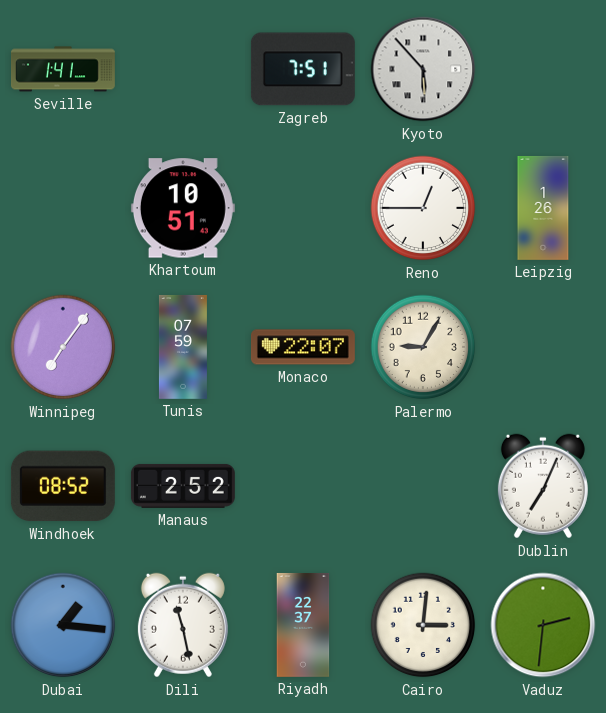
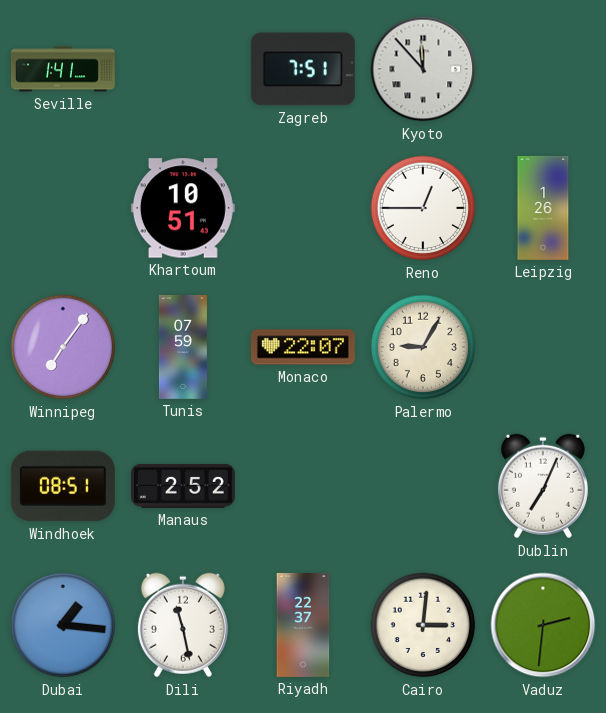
Kyoto: 5:53 -> 11:53 (423, 69)
Windhoek: 08:52 -> 08:51 (63, 486)
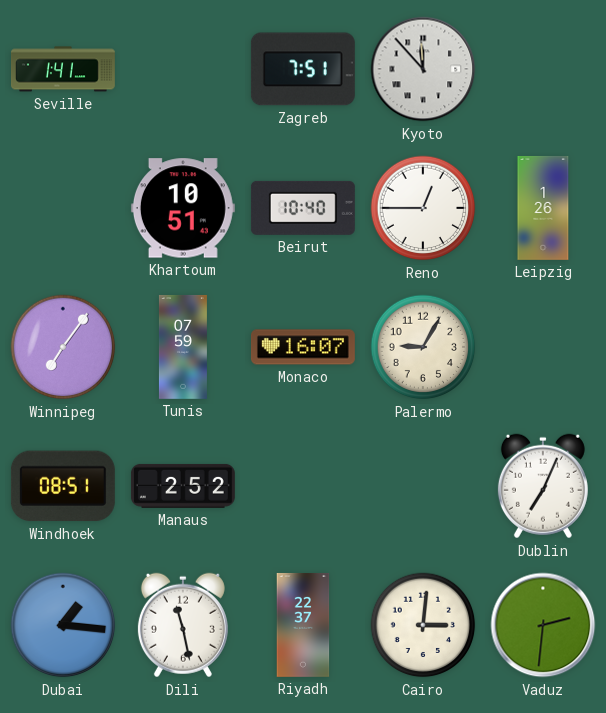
Beirut: none -> 10:40 (303, 208)
Monaco: 22:07 -> 16:07 (303, 347)
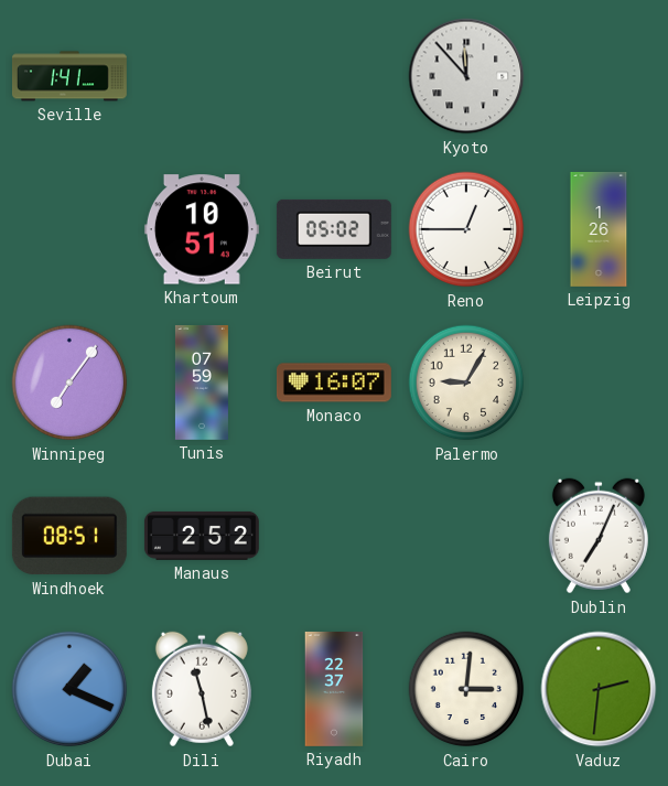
Zagreb: 7:51 -> none (303, 69)
Beirut: 10:40 -> 05:02 (334, 229)
Dubai: 1:16 -> 1:19 (69, 689)
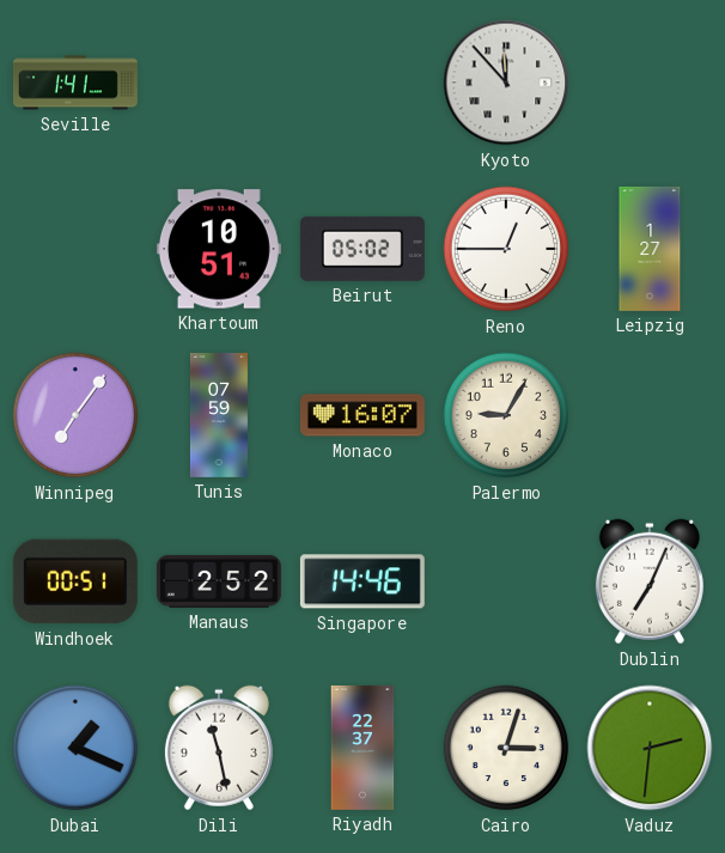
Leipzig: 1:26 -> 1:27 (650, 249)
Windhoek: 08:51 -> 00:51 (75, 581)
Singapore: none -> 14:46 (363, 581)
Cairo: 3:01 -> 3:03 (506, 748)
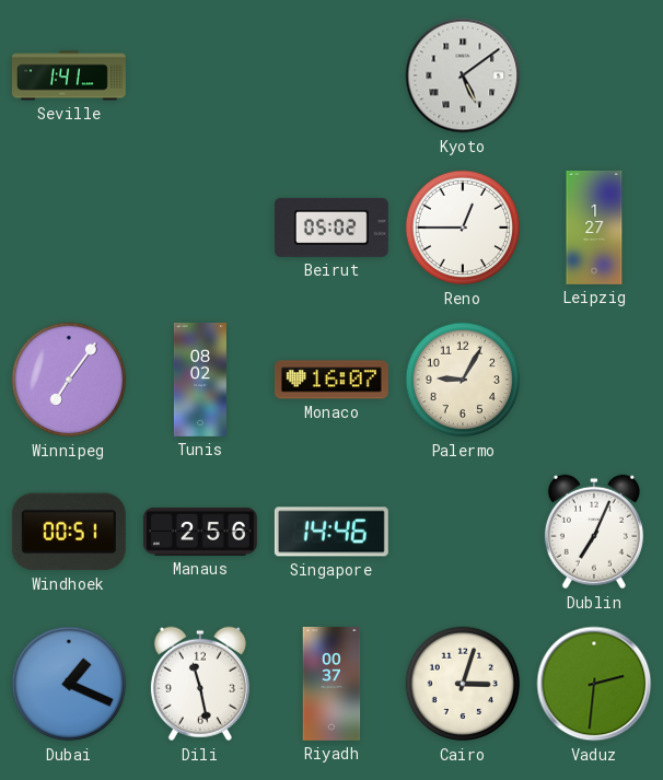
Kyoto: 11:53 -> 5:09 (463, 75)
Khartoum: 10:51 -> none (219, 249)
Tunis: 07:59 -> 08:02 (200, 380)
Manaus: 2:52 -> 2:56 (200, 532)
Riyadh: 22:37 -> 00:37 (331, 684)
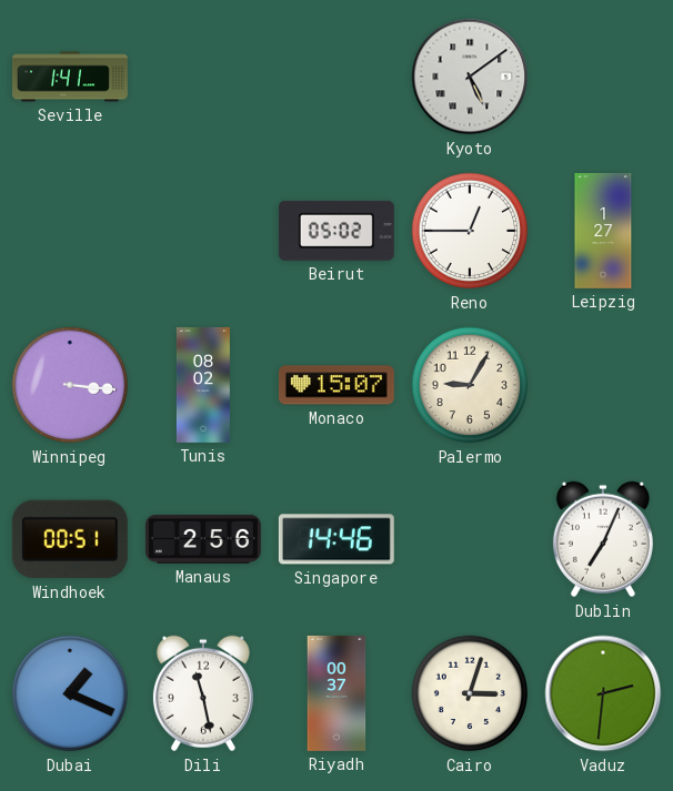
Winnipeg: 7:06 -> 3:16 (70, 385)
Monaco: 16:07 -> 15:07 (336, 385)
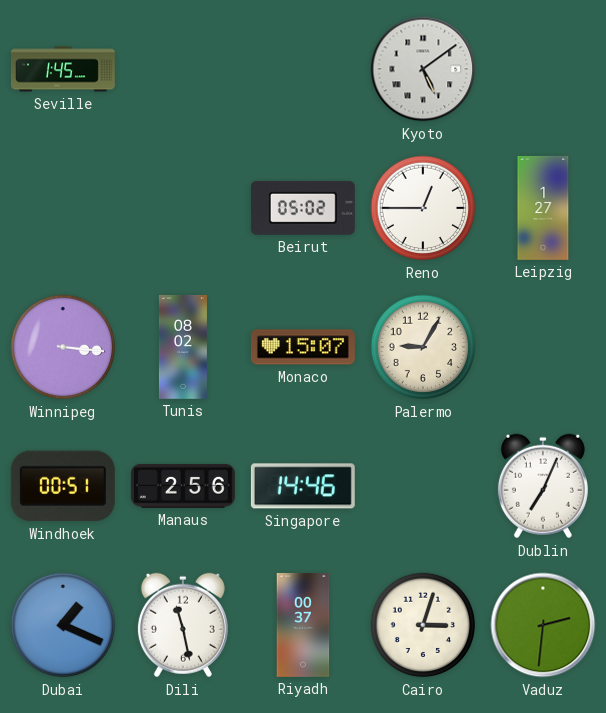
Seville: 1:41 -> 1:45 (63, 69)
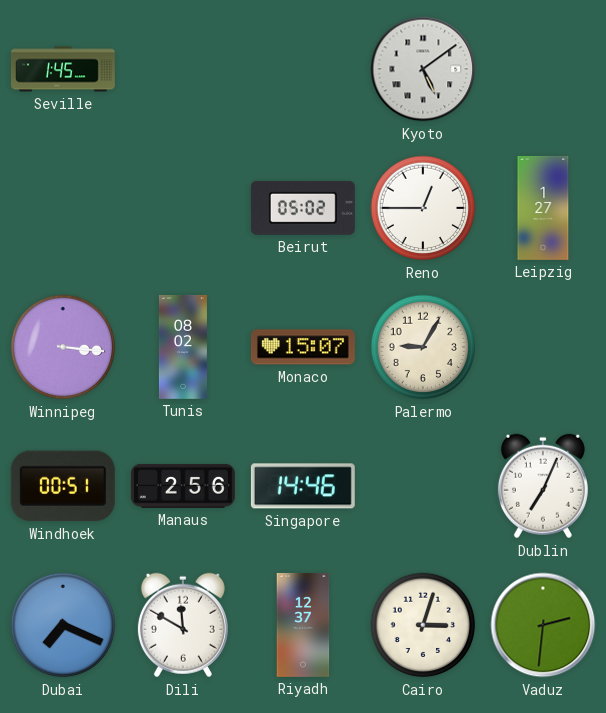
Dubai: 1:19 -> 7:19 (63, 625)
Dili: 11:28 -> 11:50 (183, 625)
Riyadh: 00:37 -> 12:37 (303, 625)
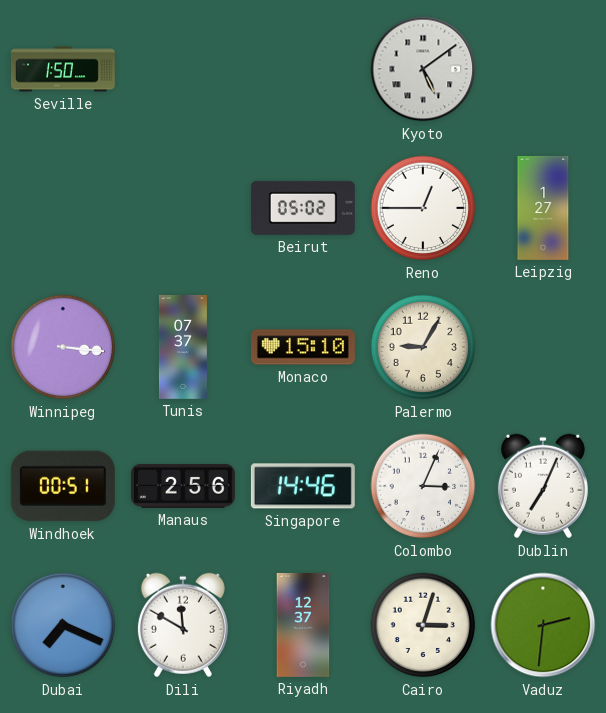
Seville: 1:45 -> 1:50 (63, 69)
Tunis: 08:02 -> 07:37 (183, 347)
Monaco: 15:07 -> 15:10 (303, 347)
Colombo: none -> 3:04 (423, 486)
